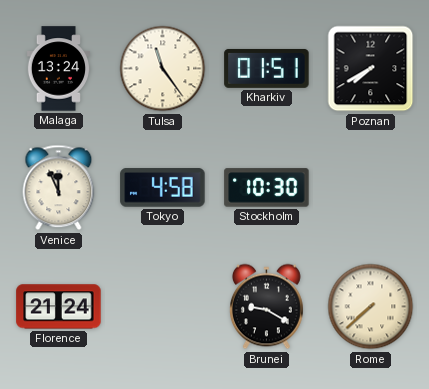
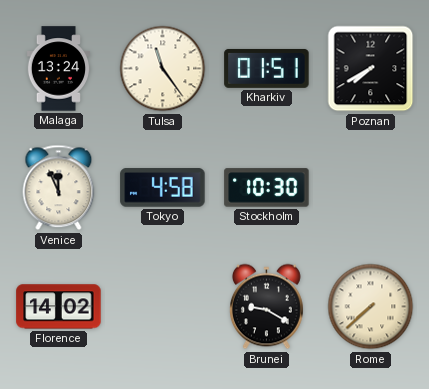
Florence: 21:24 -> 14:02 (59, 307)
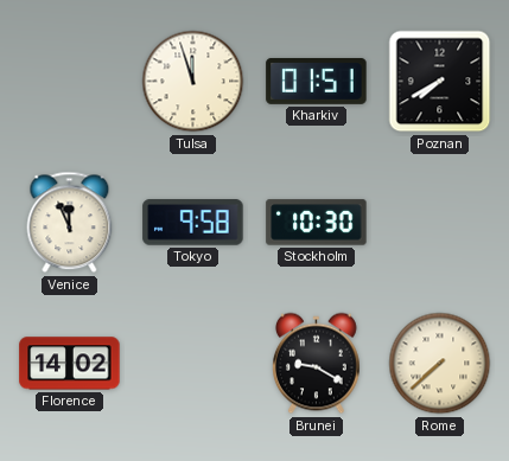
Malaga: 13:24 -> none (59, 69)
Tulsa: 11:24 -> 11:57 (193, 82)
Tokyo: 4:58 -> 9:58 (193, 223)
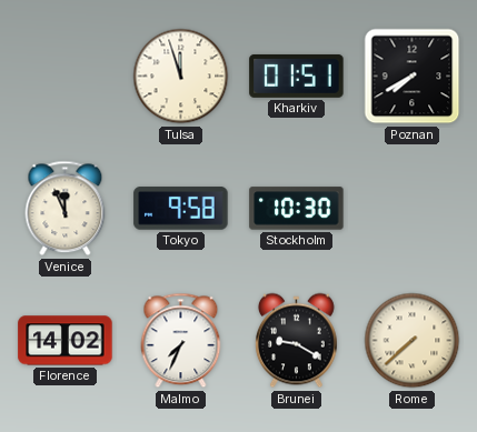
Malmo: none -> 7:34 (181, 341)
